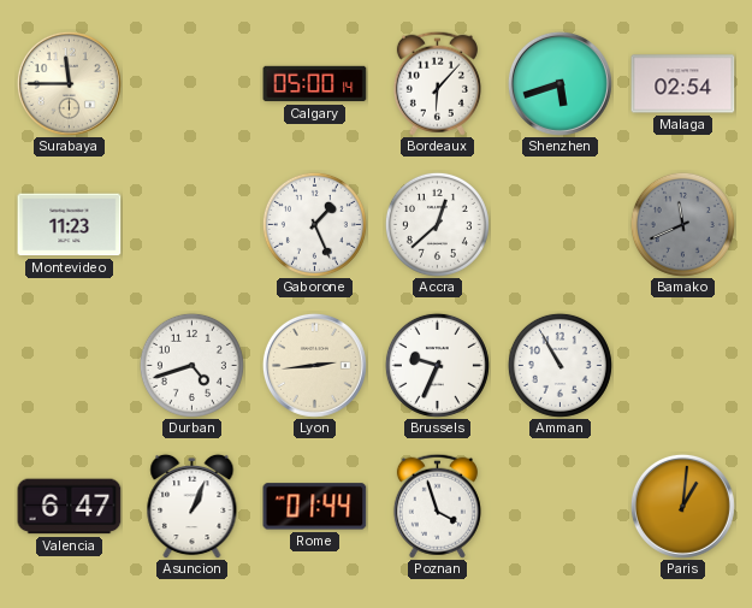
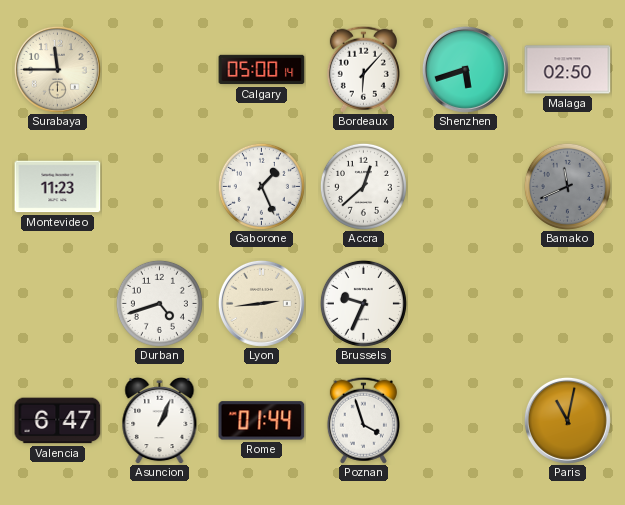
Malaga: 02:54 -> 02:50 (568, 70)
Amman: 10:55 -> none (559, 365)
Paris: 1:01 -> 11:02 (567, 420)
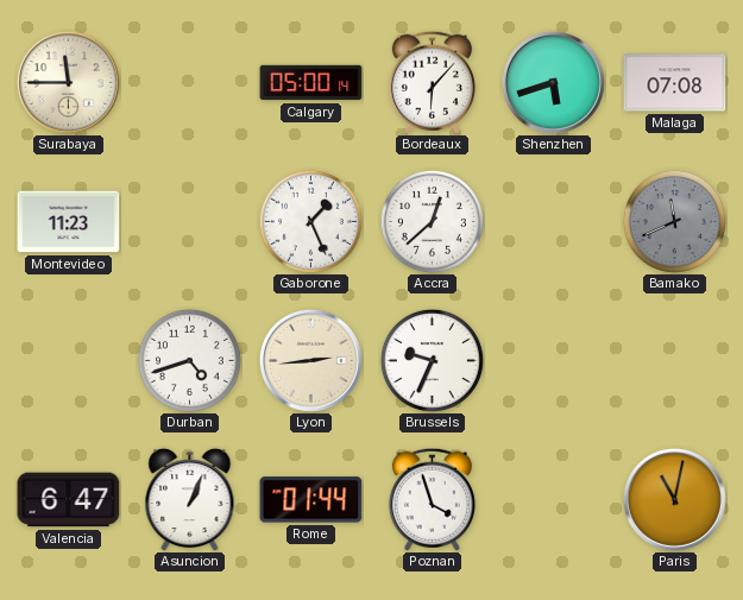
Malaga: 02:50 -> 07:08 (675, 83)
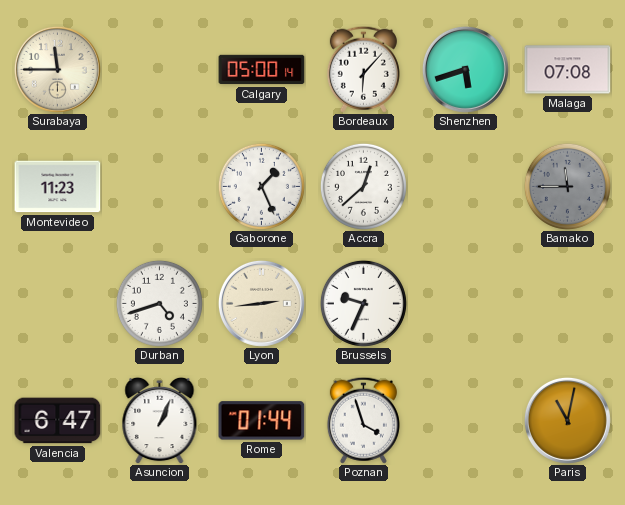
Bamako: 11:41 -> 11:45 (567, 186)
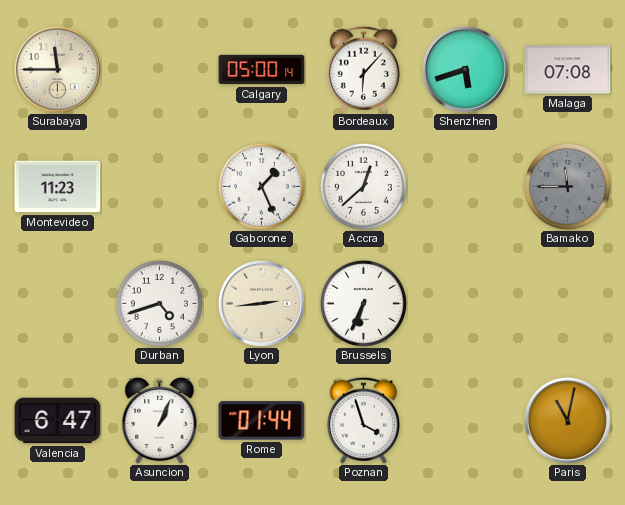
Brussels: 9:34 -> 6:34 (363, 303)
